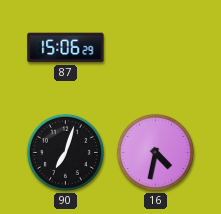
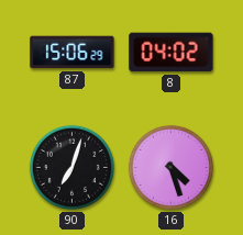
8: none -> 04:02 (172, 53)
16: 4:32 -> 4:27 (170, 167)
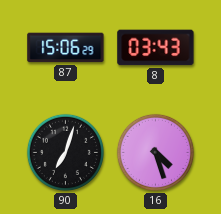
8: 04:02 -> 03:43 (156, 48)
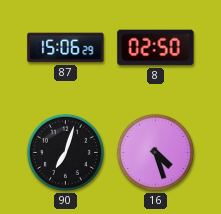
8: 03:43 -> 02:50 (156, 48)
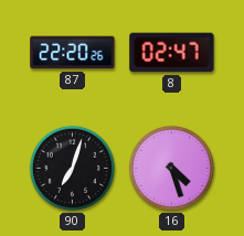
87: 15:06 -> 22:20 (73, 53)
8: 02:50 -> 02:47 (172, 53)
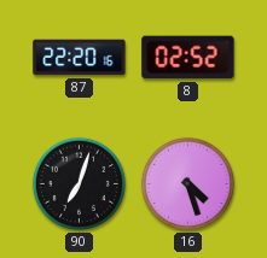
87: 22:20:26 -> 22:20:16 (80, 58)
8: 02:47 -> 02:52 (188, 58)
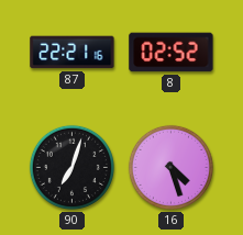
87: 22:20 -> 22:21 (73, 53)
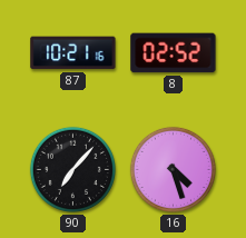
87: 22:21 -> 10:21 (73, 53)
90: 7:03 -> 7:07 (72, 169)
